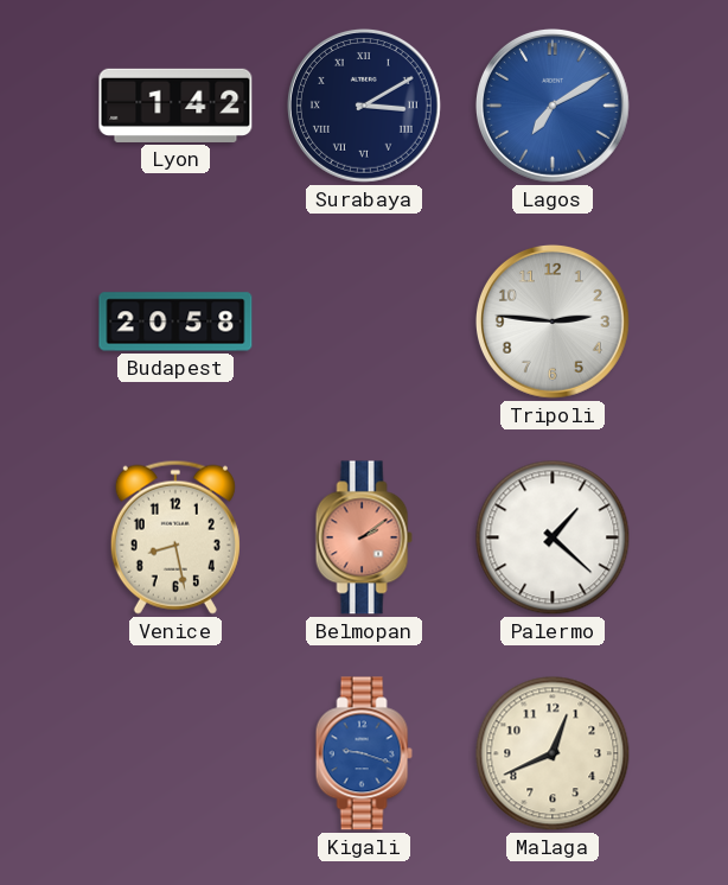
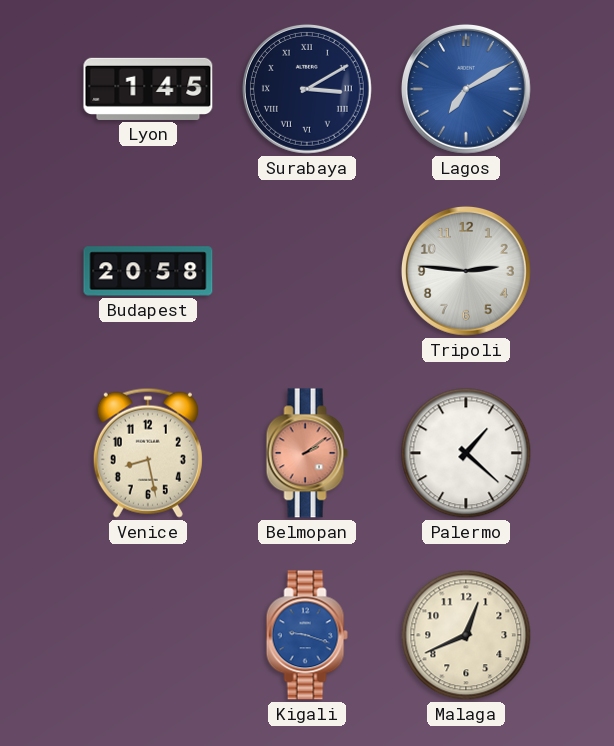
Lyon: 1:42 -> 1:45 (148, 89)
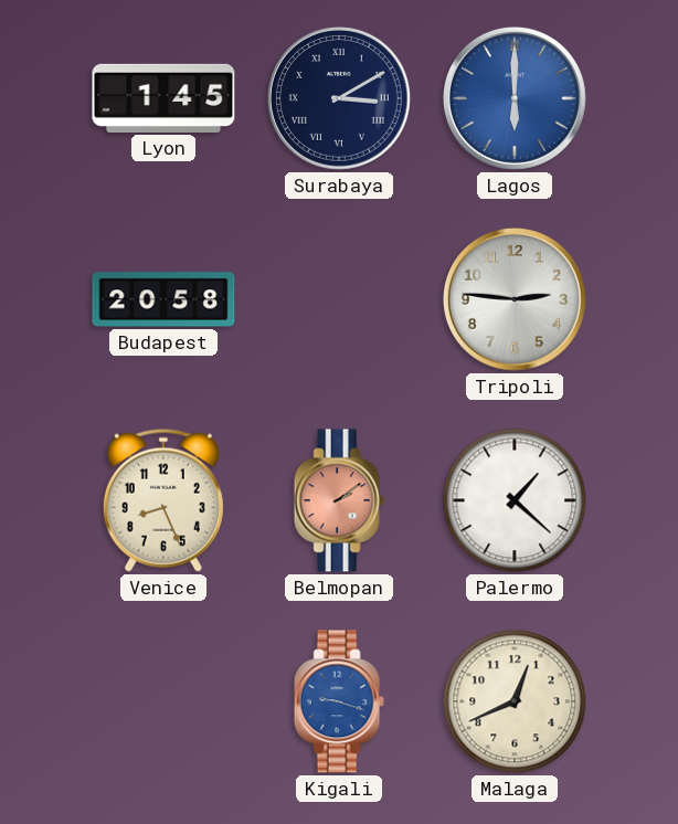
Lagos: 7:10 -> 6:00 (515, 98)
Venice: 8:28 -> 8:26 (163, 500)
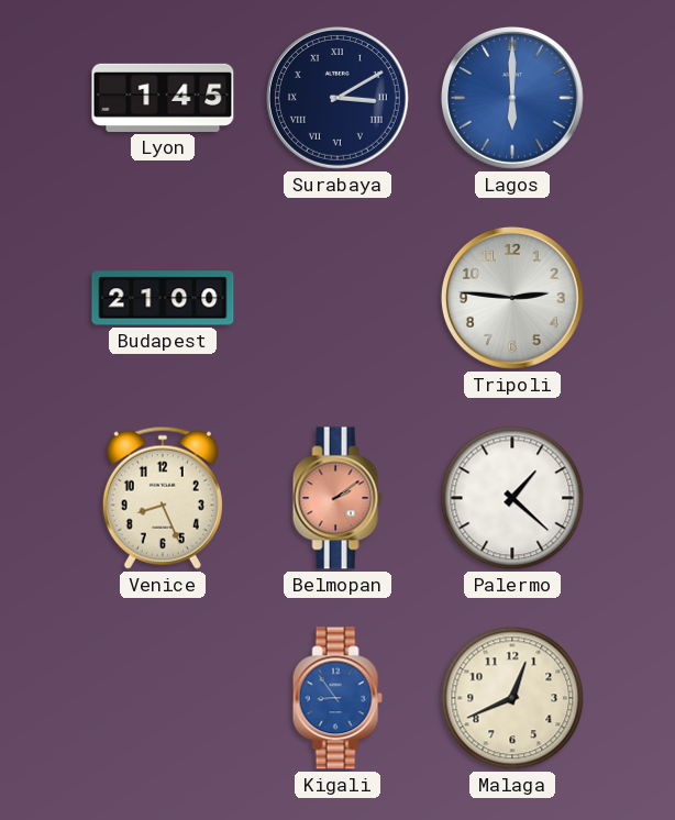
Budapest: 20:58 -> 21:00 (163, 298)
Kigali: 9:18 -> 8:54 (337, 698)
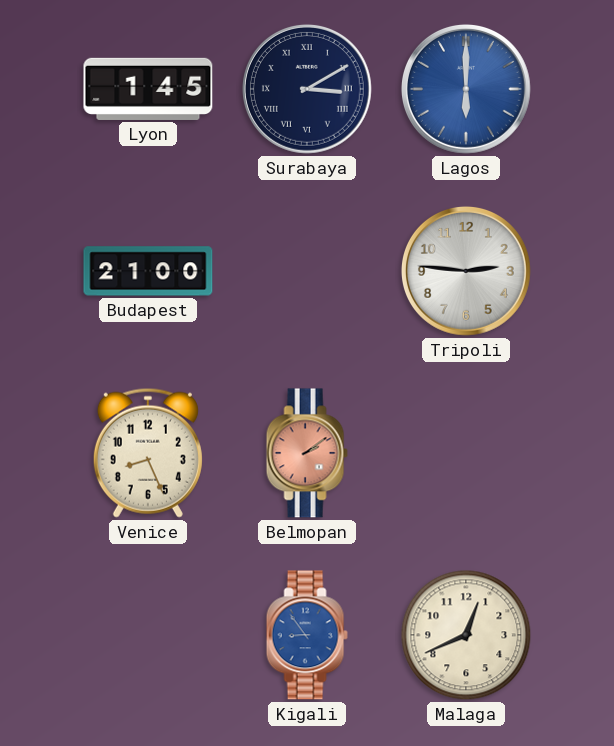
Palermo: 1:22 -> none (512, 498)
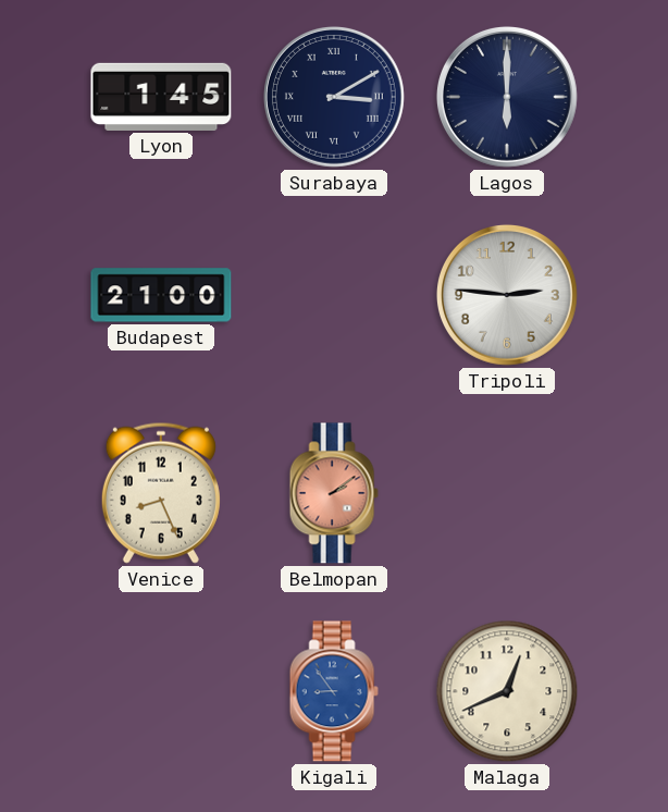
Lagos dial: blue -> navy (507, 97)
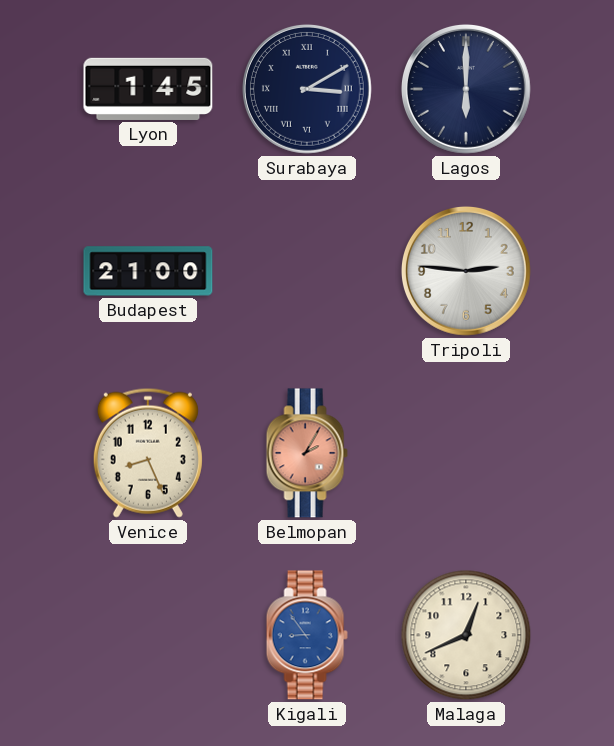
Belmopan: 2:09 -> 2:05 (307, 453)
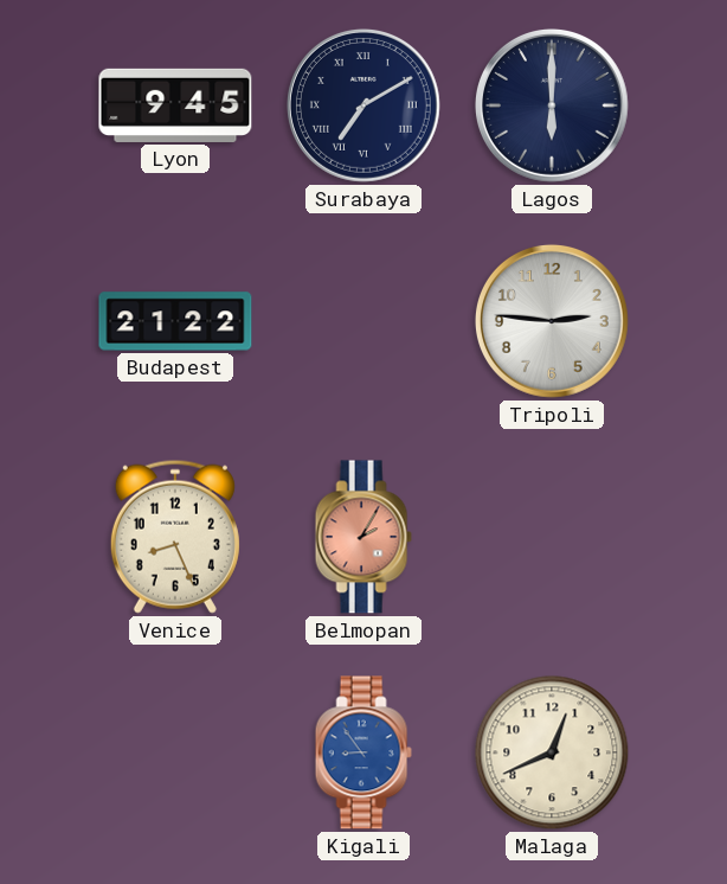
Lyon: 1:45 -> 9:45 (175, 105)
Surabaya: 3:10 -> 7:10 (363, 105)
Budapest: 21:00 -> 21:22 (175, 321)
